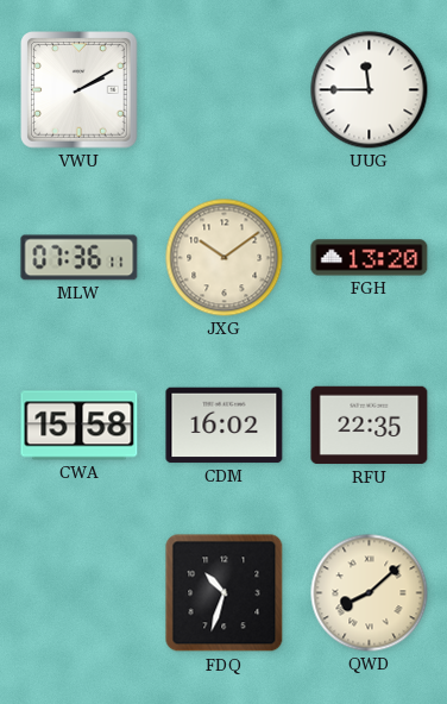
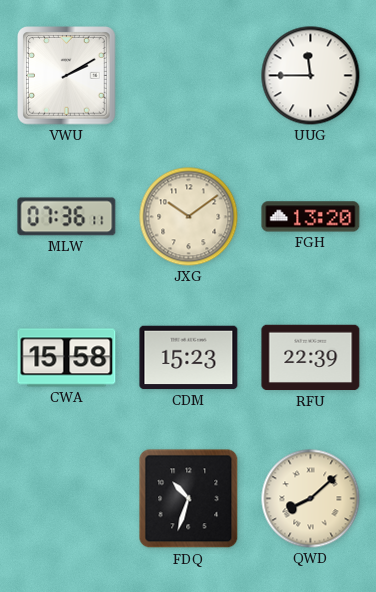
CDM: 16:02 -> 15:23 (189, 358)
RFU: 22:35 -> 22:39 (311, 358)
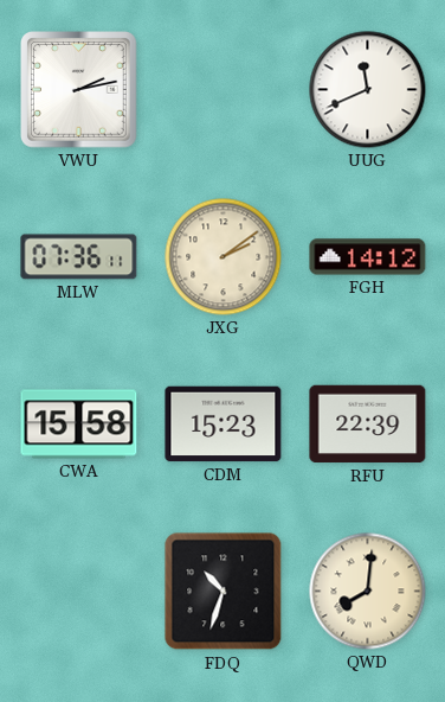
VWU: 2:10 -> 2:13 (79, 90)
UUG: 11:45 -> 11:41 (368, 90)
JXG: 10:09 -> 2:09 (224, 257)
FGH: 13:20 -> 14:12 (368, 257)
QWD: 8:08 -> 8:01 (368, 592)
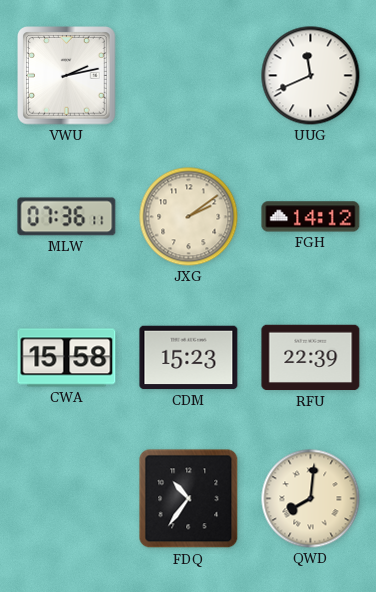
FDQ: 10:33 -> 10:36 (189, 499)
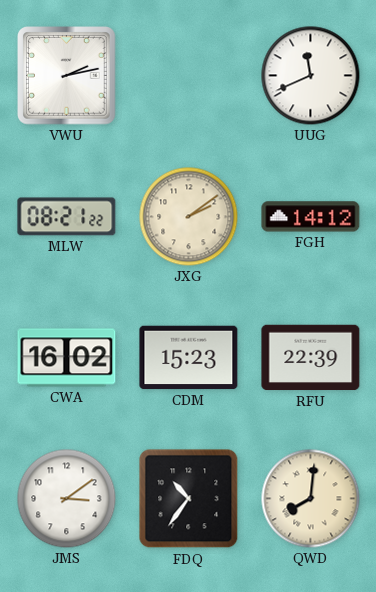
MLW: 07:36 -> 08:21 (67, 217)
CWA: 15:58 -> 16:02 (67, 358)
JMS: none -> 3:09 (67, 499)
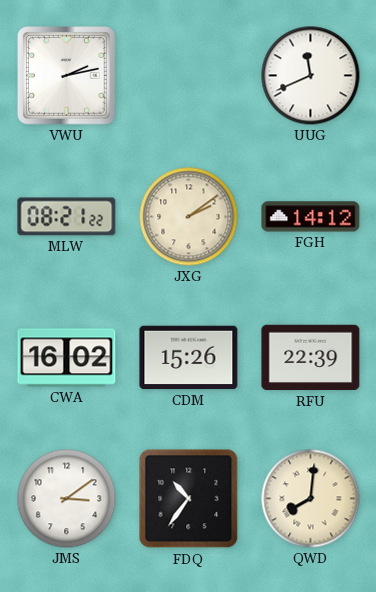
CDM: 15:23 -> 15:26 (189, 358)
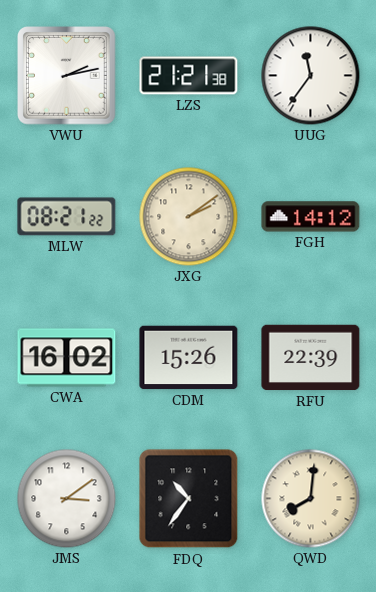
LZS: none -> 21:21 (189, 76)
UUG: 11:41 -> 11:36 (311, 76)
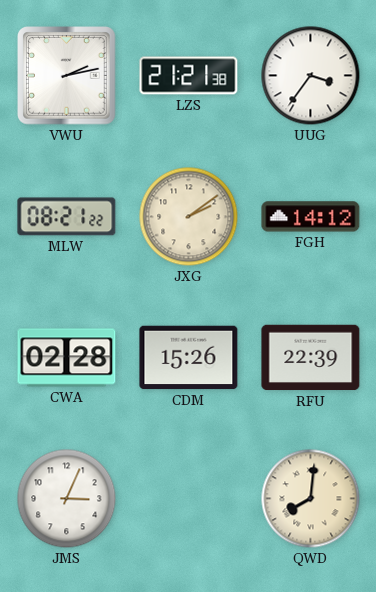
UUG: 11:36 -> 3:36 (311, 76)
CWA: 16:02 -> 02:28 (67, 358)
JMS: 3:09 -> 3:04 (67, 499)
FDQ: 10:36 -> none (189, 499)
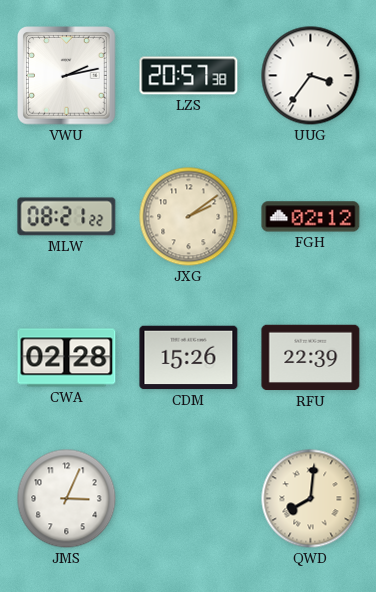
LZS: 21:21 -> 20:57 (189, 76)
FGH: 14:12 -> 02:12 (311, 217)
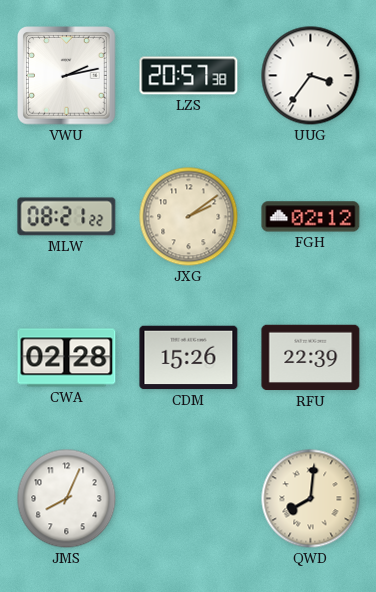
JMS: 3:04 -> 8:04 (67, 499)
